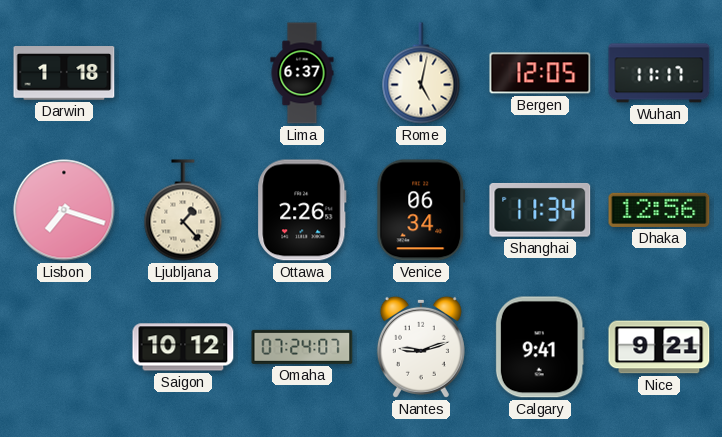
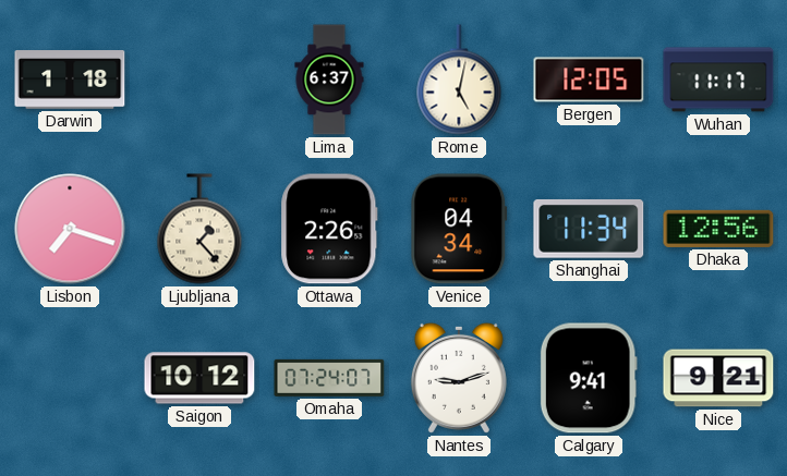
Venice: 06:34 -> 04:34 (459, 229)
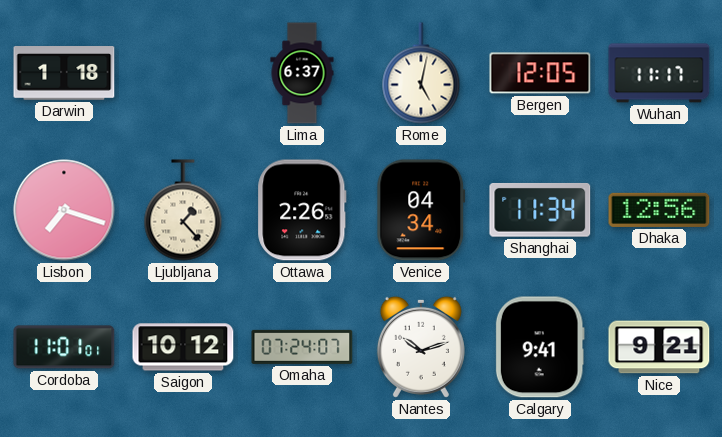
Cordoba: none -> 11:01 (64, 347)
Nantes: 9:12 -> 10:12 (421, 347)
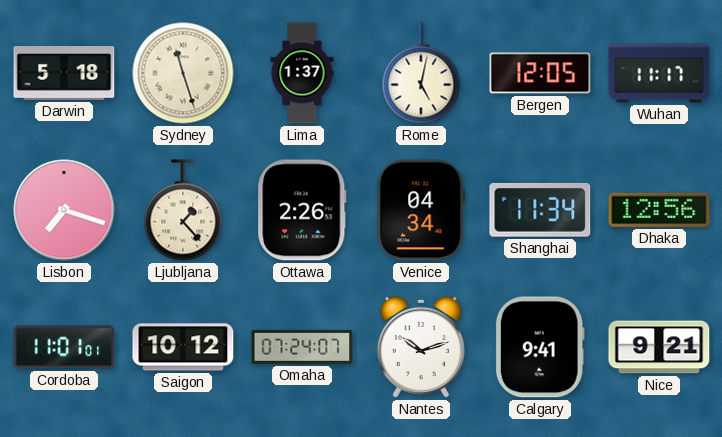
Darwin: 1:18 -> 5:18 (64, 74)
Sydney: none -> 11:27 (183, 73)
Lima: 6:37 -> 1:37 (302, 73)
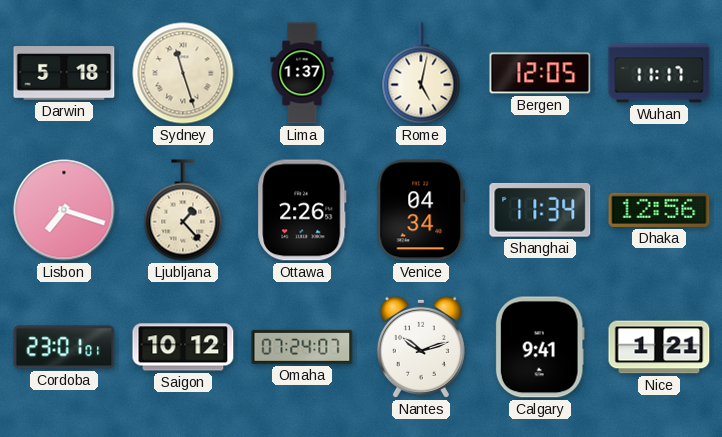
Cordoba: 11:01 -> 23:01 (64, 347)
Nice: 9:21 -> 1:21 (659, 347)
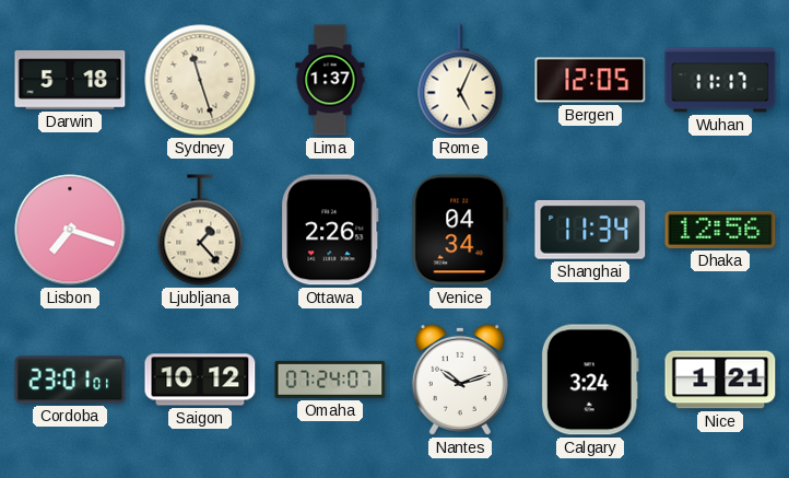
Rome: 5:02 -> 5:04 (460, 80)
Calgary: 9:41 -> 3:24 (590, 380)
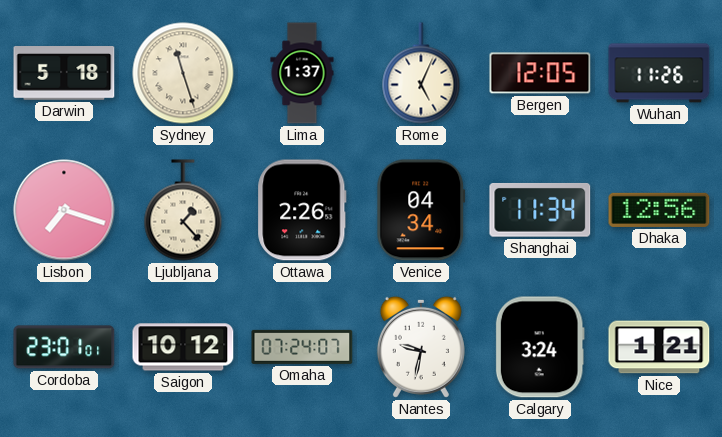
Wuhan: 11:17 -> 11:26 (659, 73)
Nantes: 10:12 -> 9:32 (421, 347)
